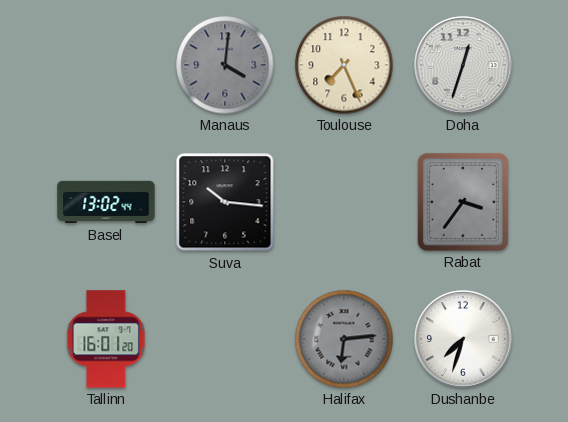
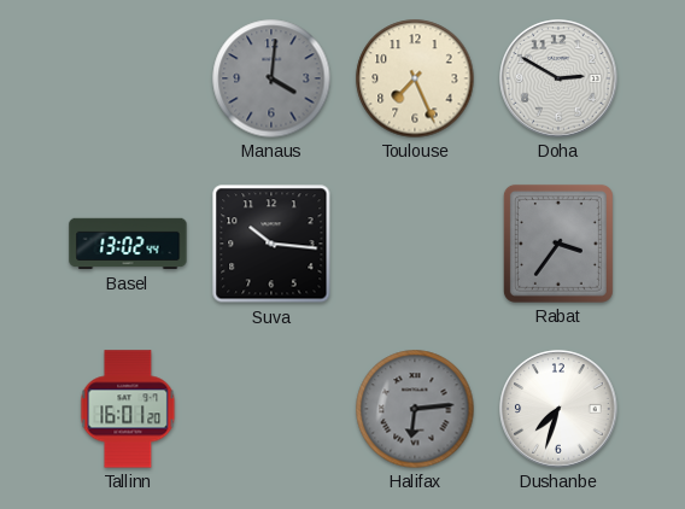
Doha: 12:33 -> 2:50 (558, 78)
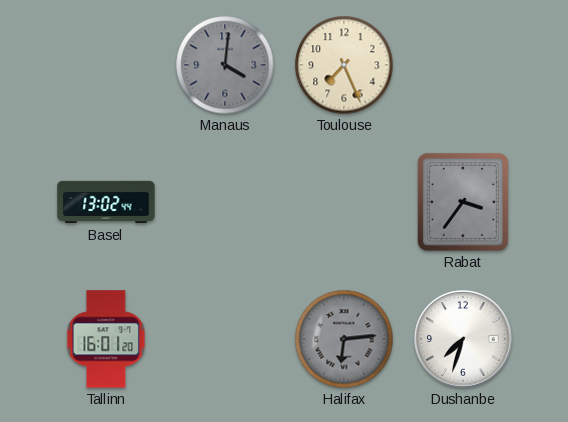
Doha: 2:50 -> none (558, 78)
Suva: 10:16 -> none (271, 244)
